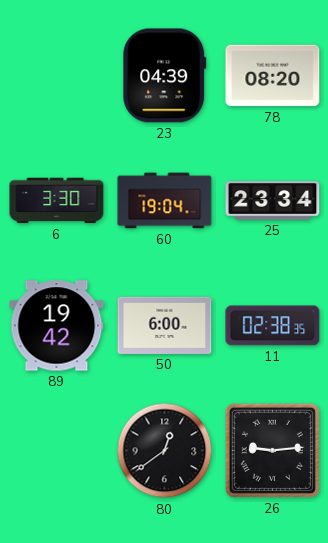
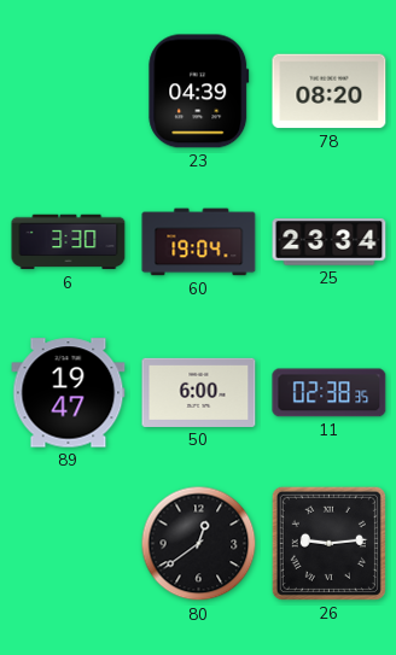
89: 19:42 -> 19:47 (69, 393)
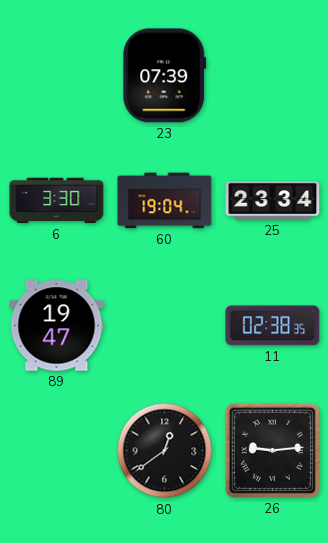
23: 04:39 -> 07:39 (165, 76)
78: 08:20 -> none (330, 92)
50: 6:00 -> none (199, 392)
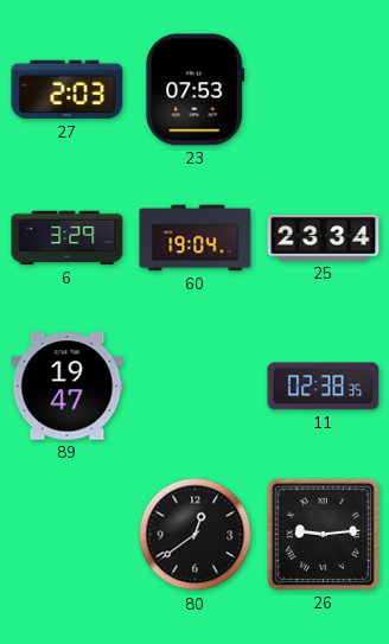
27: none -> 2:03 (68, 90)
23: 07:39 -> 07:53 (196, 90)
6: 3:30 -> 3:29 (68, 238)
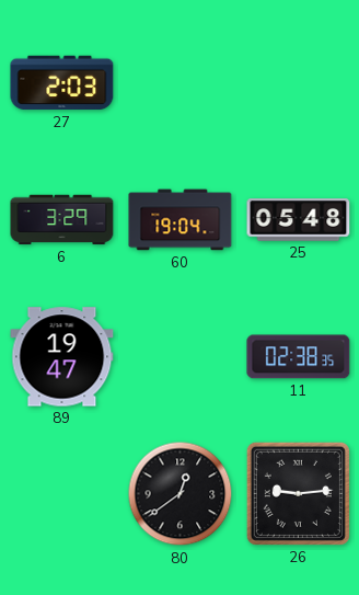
23: 07:53 -> none (196, 90)
25: 23:34 -> 05:48 (299, 220)
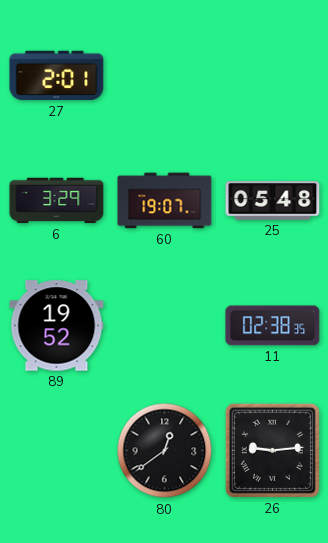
27: 2:03 -> 2:01 (57, 76)
60: 19:04 -> 19:07 (165, 201)
89: 19:47 -> 19:52 (57, 326)
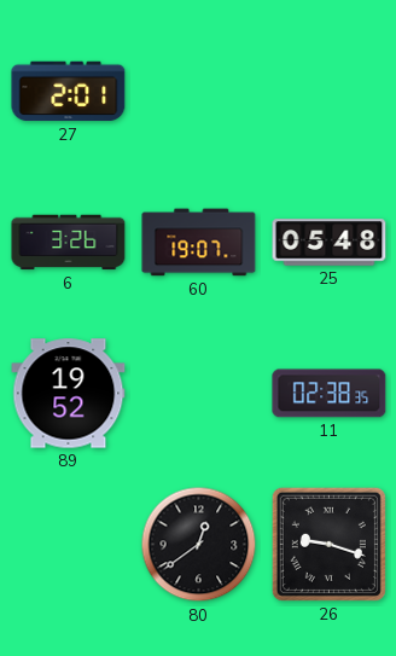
6: 3:29 -> 3:26 (69, 243)
26: 9:14 -> 9:18 (328, 544)
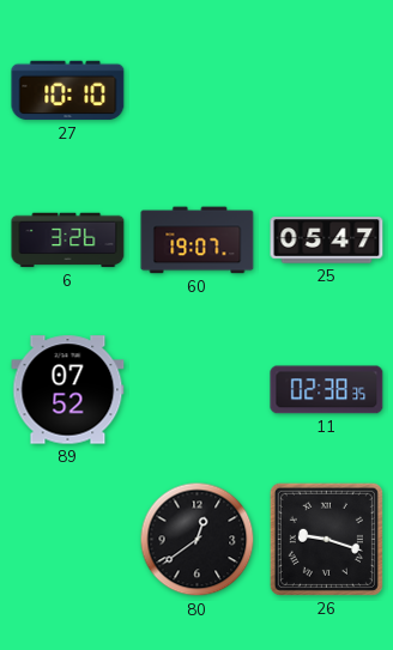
27: 2:01 -> 10:10 (68, 91)
25: 05:48 -> 05:47 (327, 241)
89: 19:52 -> 07:52 (68, 390)
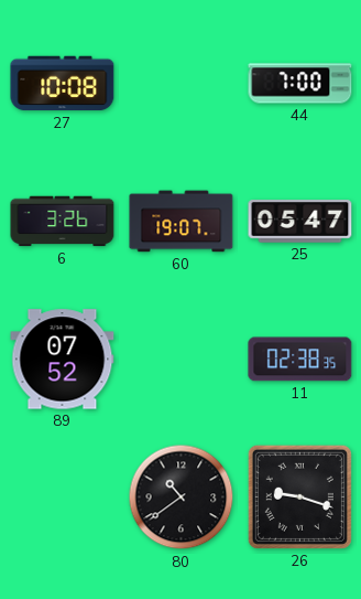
27: 10:10 -> 10:08 (63, 84)
44: none -> 7:00 (300, 84)
80: 12:39 -> 10:39 (182, 498)
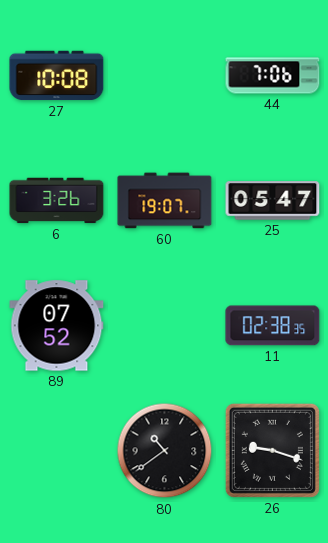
44: 7:00 -> 7:06 (273, 76)
